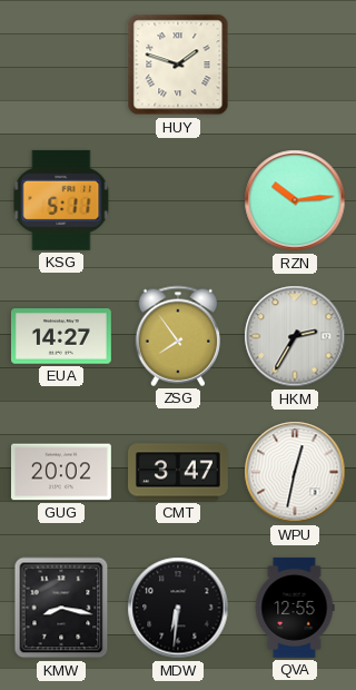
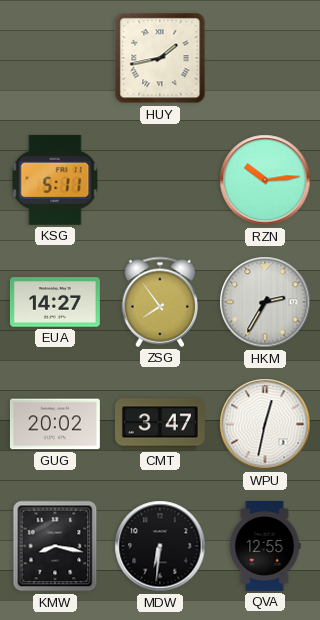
HUY: 1:48 -> 1:43 (160, 58)
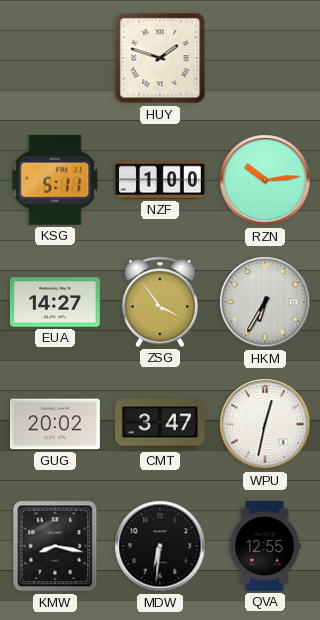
HUY: 1:43 -> 1:48 (160, 58)
NZF: none -> 1:00 (160, 180)
ZSG: 7:54 -> 3:54 (160, 302)
HKM: 2:35 -> 6:35 (265, 302)
